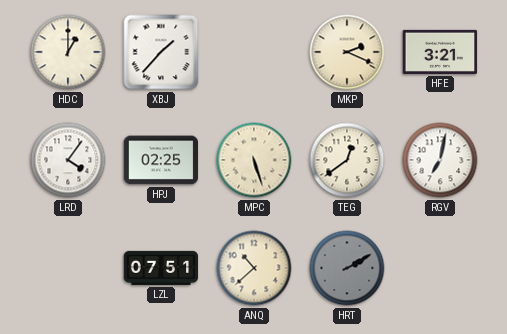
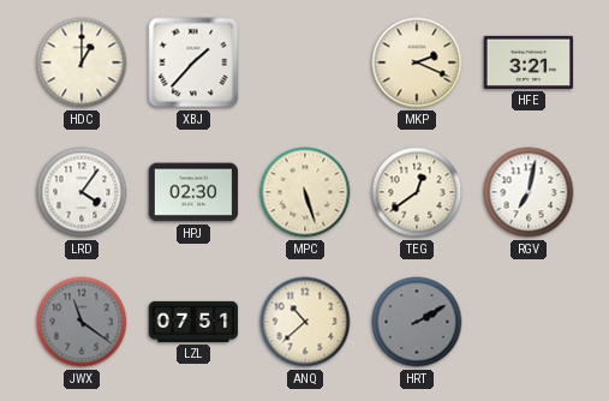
HPJ: 02:25 -> 02:30 (193, 192)
JWX: none -> 11:21 (82, 322)
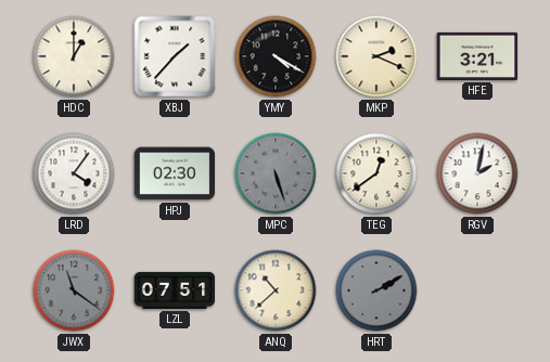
YMY: none -> 4:20 (276, 56)
MPC dial: cream -> grey (276, 173)
RGV: 7:02 -> 2:02 (477, 173)
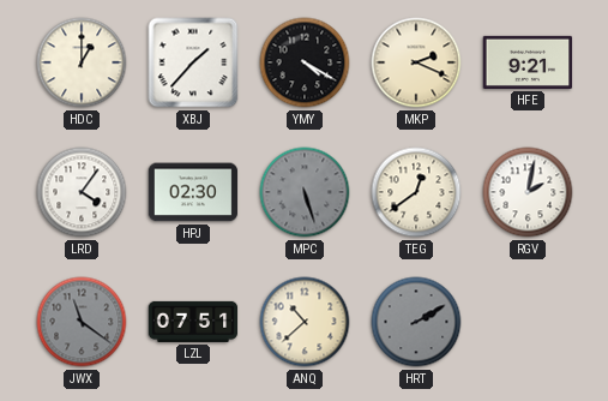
HFE: 3:21 -> 9:21 (528, 62)
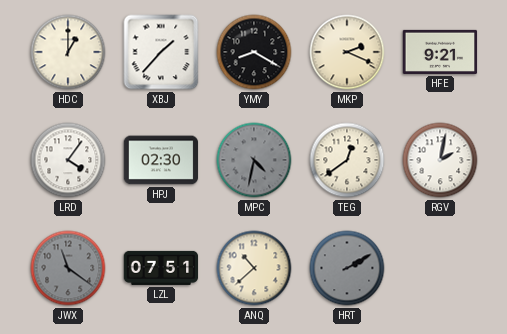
YMY: 4:20 -> 8:20 (254, 52)
MPC: 5:27 -> 4:32 (254, 160)
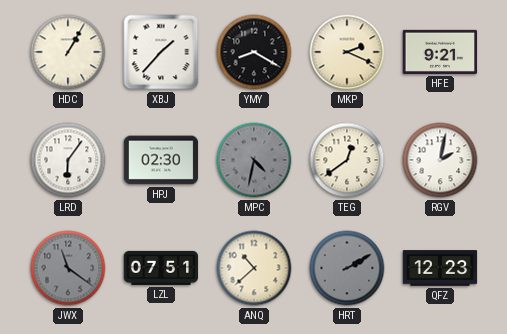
HDC: 1:00 -> 1:05 (68, 52)
LRD: 4:06 -> 6:06 (68, 160)
QFZ: none -> 12:23 (440, 268)
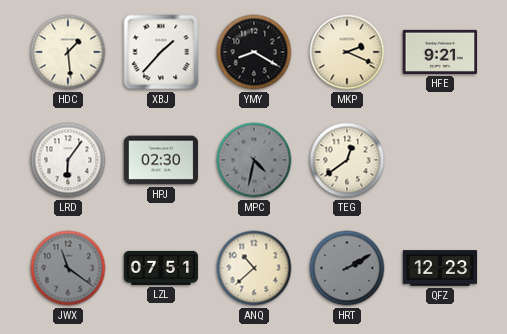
HDC: 1:05 -> 1:29 (68, 52)
RGV: 2:02 -> none (440, 160)
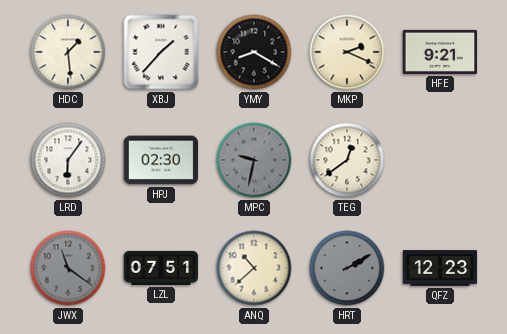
MPC: 4:32 -> 9:32 (254, 160)
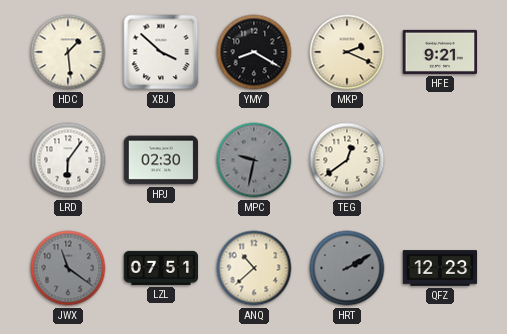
XBJ: 1:37 -> 3:52 (161, 52)
